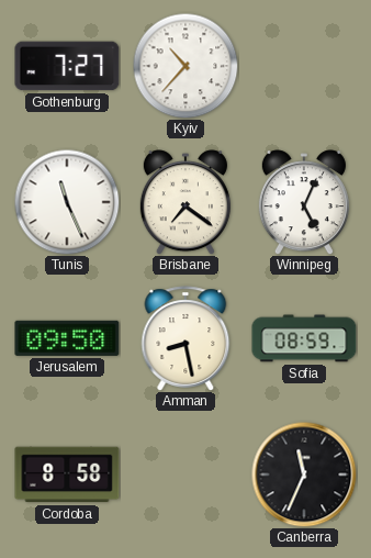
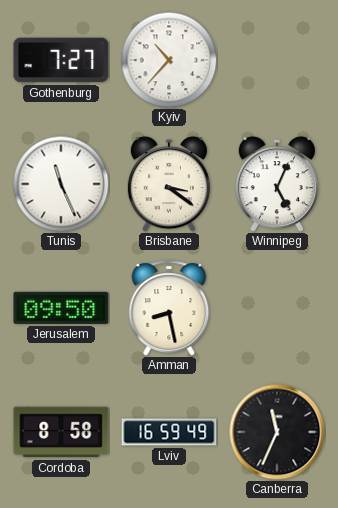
Brisbane: 7:21 -> 3:21 (169, 184)
Sofia: 08:59 -> none (304, 338)
Lviv: none -> 16:59 (169, 432)
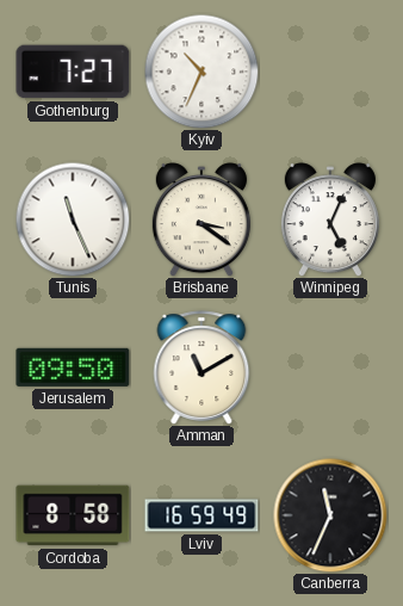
Kyiv: 10:37 -> 10:34 (201, 72)
Amman: 8:28 -> 11:10 (201, 367)
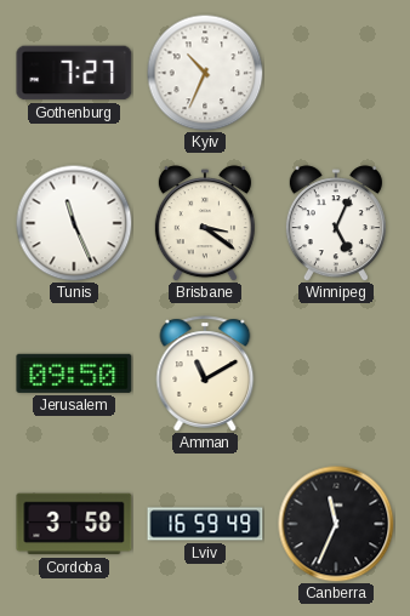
Cordoba: 8:58 -> 3:58 (74, 524)
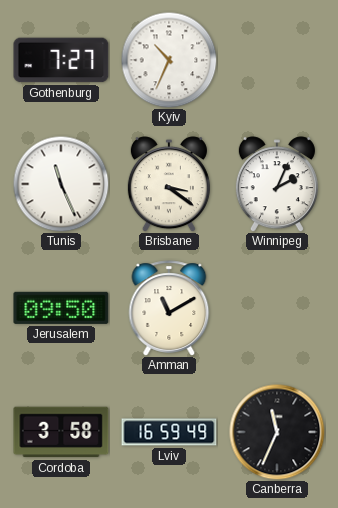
Winnipeg: 5:04 -> 2:04 (277, 184)
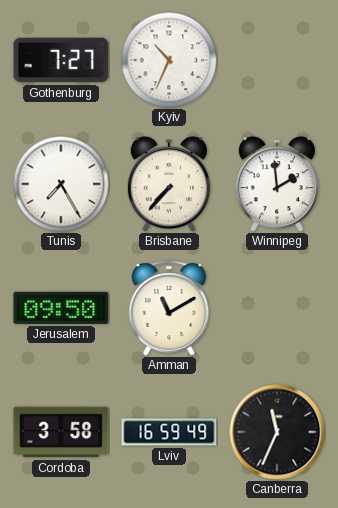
Tunis: 11:26 -> 7:25 (61, 184)
Brisbane: 3:21 -> 7:37 (169, 184)
Winnipeg: 2:04 -> 1:59 (277, 184)
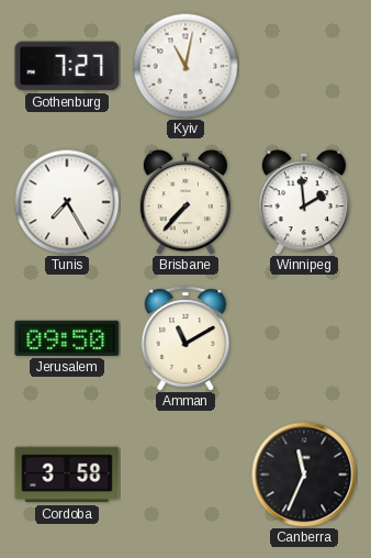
Kyiv: 10:34 -> 11:02 (185, 66)
Lviv: 16:59 -> none (169, 432)
